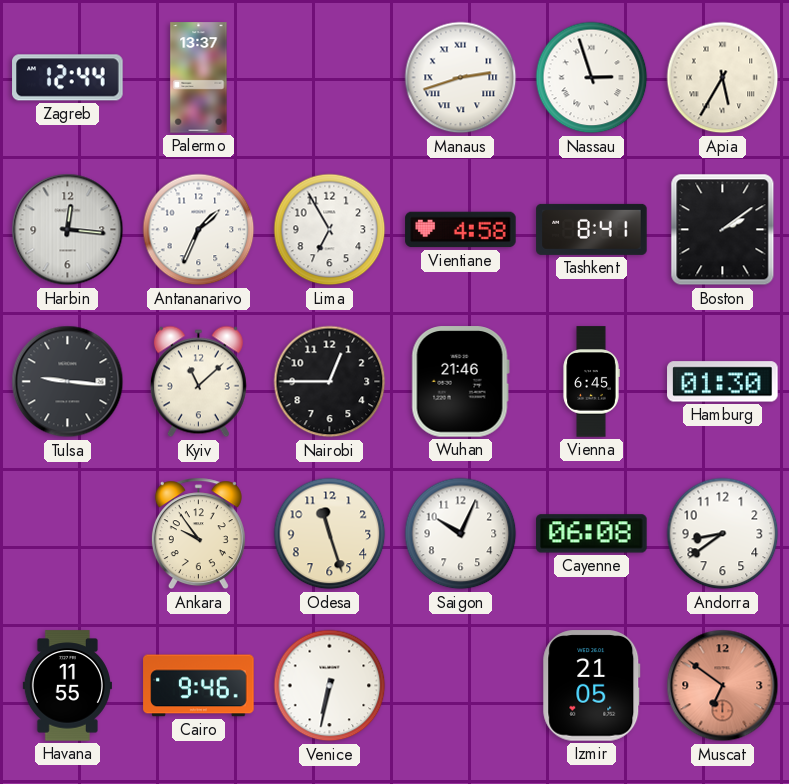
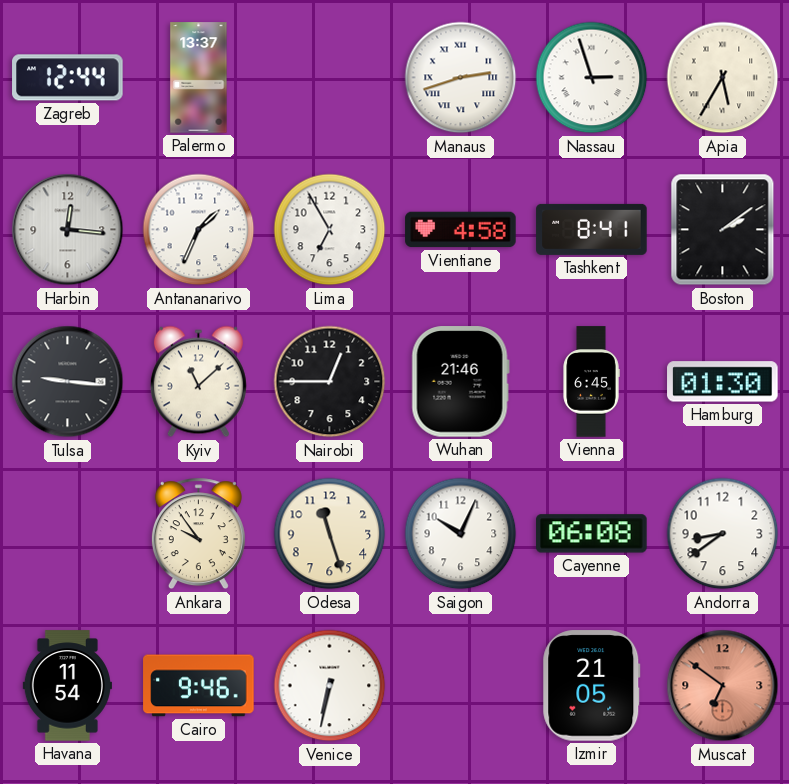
Havana: 11:55 -> 11:54 (67, 686)
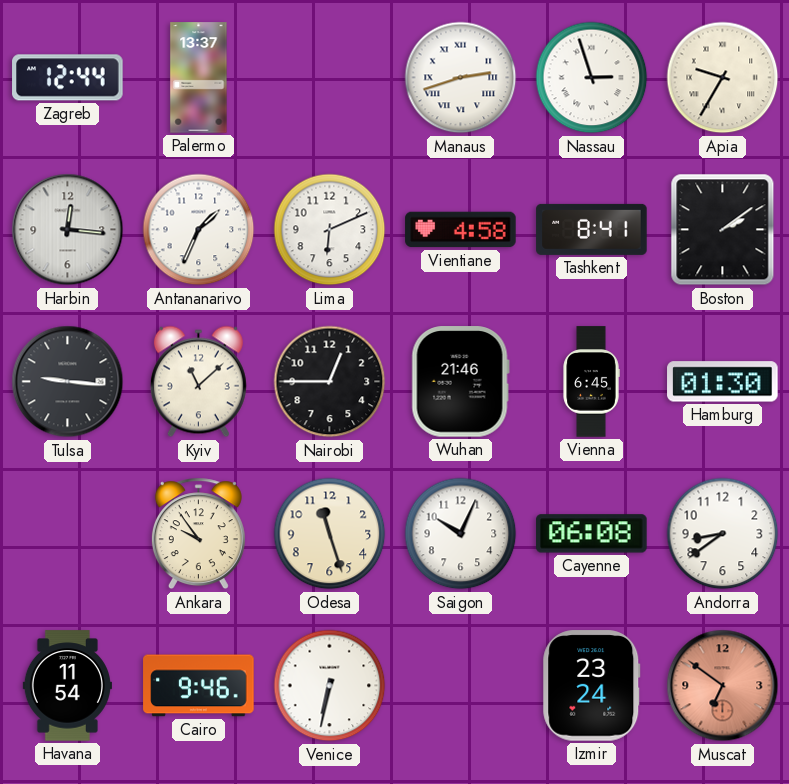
Apia: 5:35 -> 9:35 (723, 78)
Lima: 6:55 -> 6:11 (330, 230)
Izmir: 21:05 -> 23:24 (592, 686)
